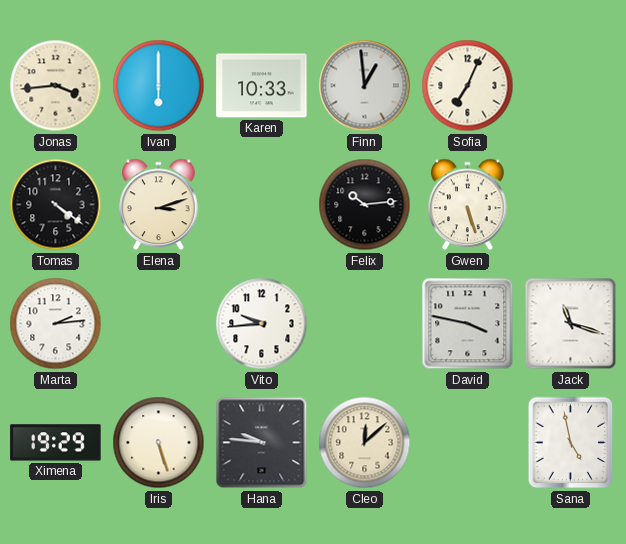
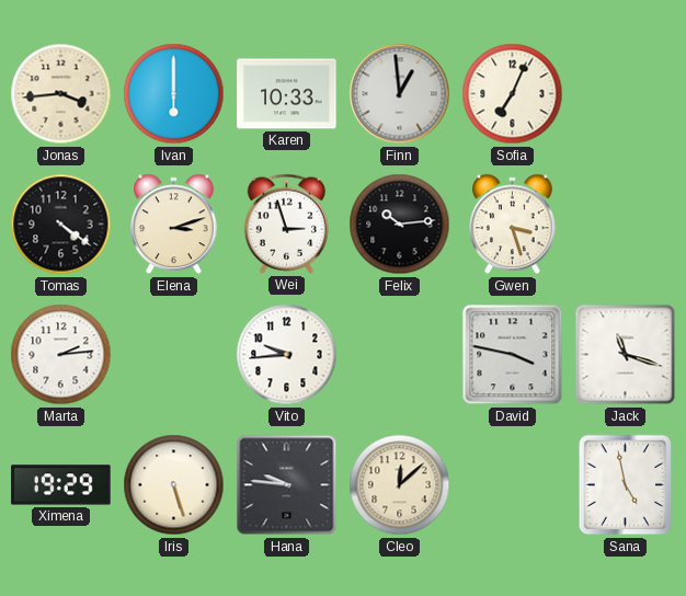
Wei: none -> 2:57 (286, 224)
Gwen: 5:27 -> 3:27 (513, 225)
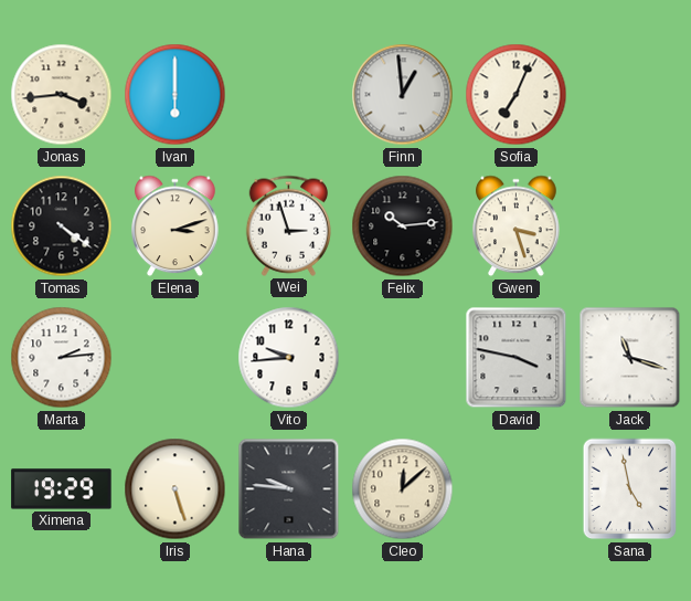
Karen: 10:33 -> none (287, 94)
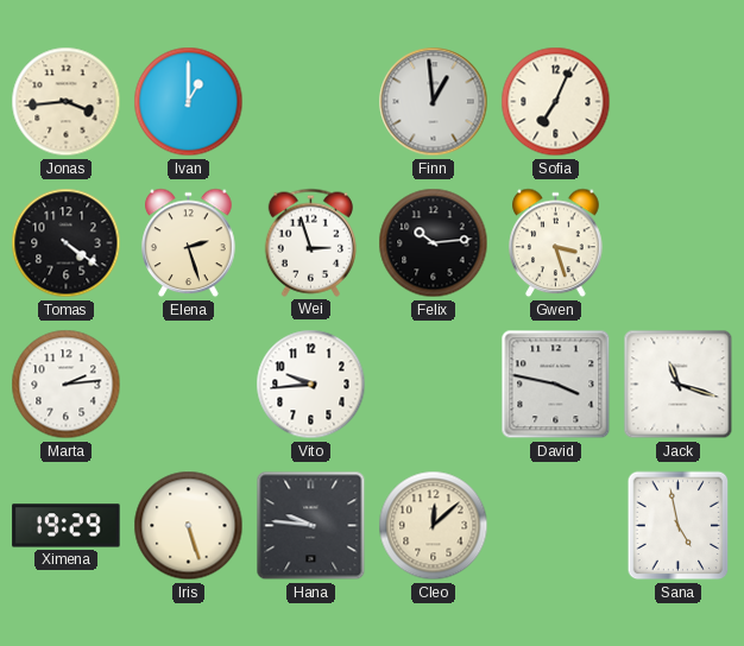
Ivan: 6:00 -> 1:00 (189, 102)
Elena: 3:12 -> 2:27 (189, 243)
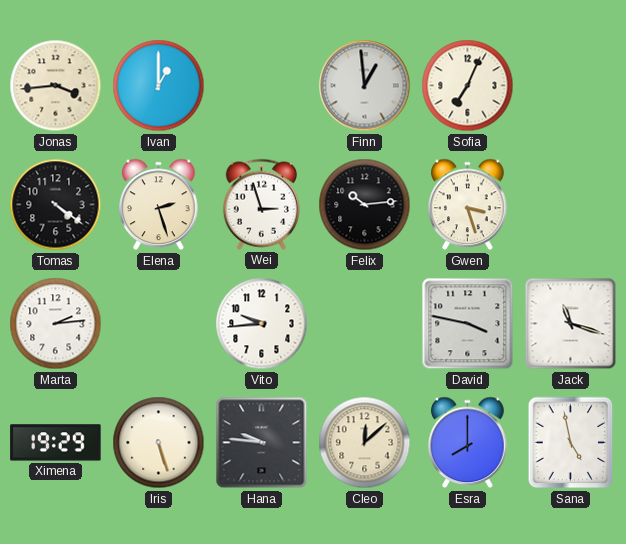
Esra: none -> 8:00 (468, 443)
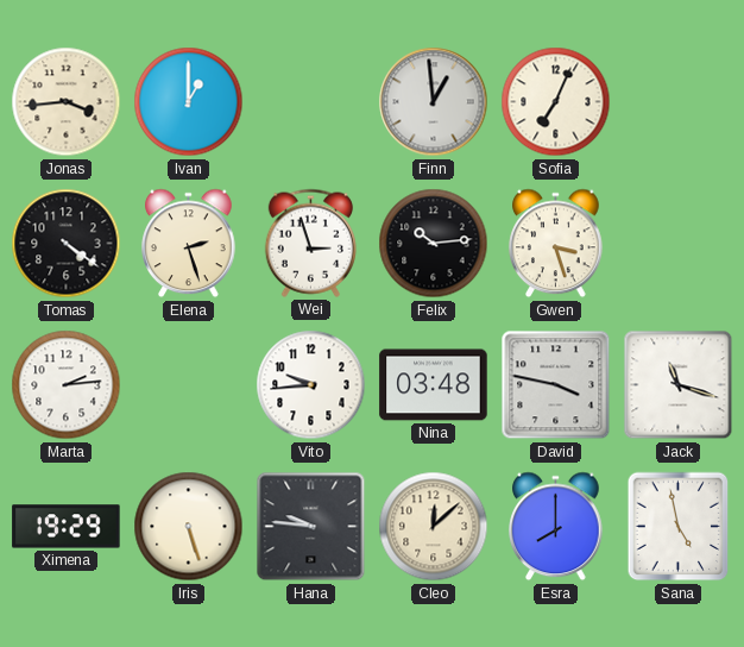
Nina: none -> 03:48 (434, 385)
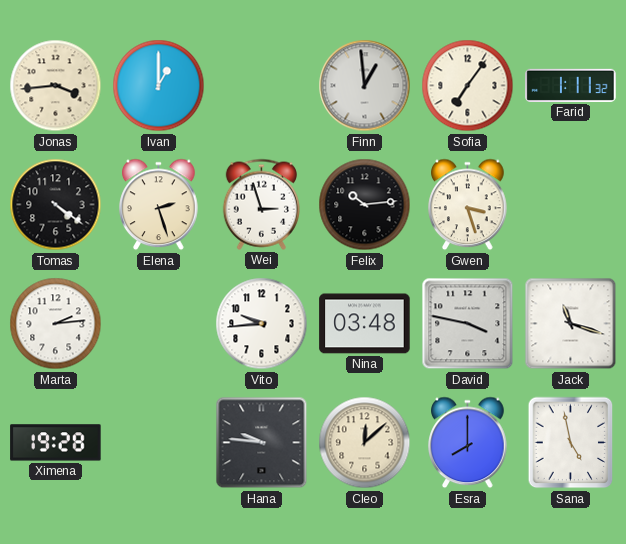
Sofia: 7:04 -> 7:06 (468, 86)
Farid: none -> 1:11 (571, 85)
Ximena: 19:29 -> 19:28 (56, 443)
Iris: 5:27 -> none (189, 527)
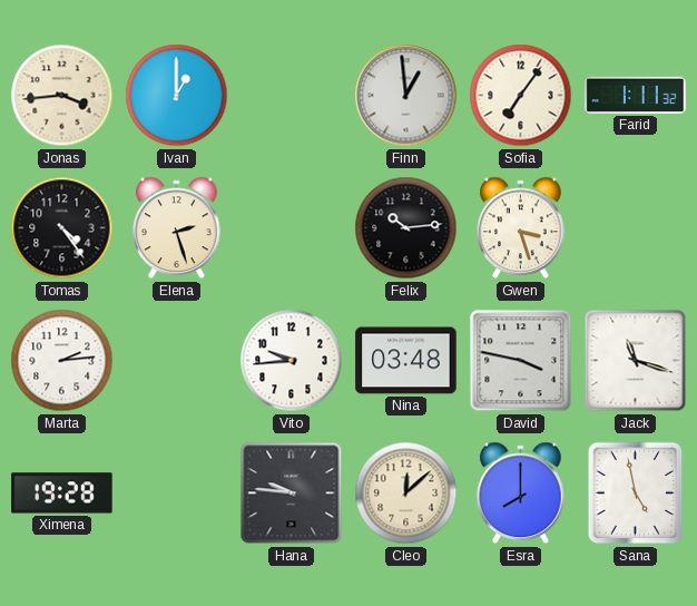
Tomas: 4:21 -> 4:24 (62, 228)
Wei: 2:57 -> none (261, 204)
